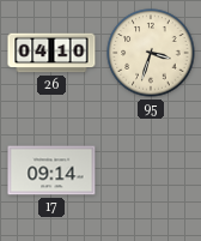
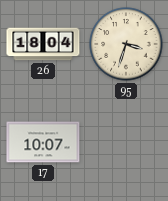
26: 04:10 -> 18:04 (43, 44)
17: 09:14 -> 10:07 (43, 142)
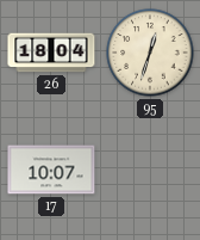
95: 3:33 -> 12:33 (150, 53)
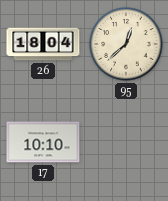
95: 12:33 -> 12:38 (126, 44)
17: 10:07 -> 10:10 (43, 142)
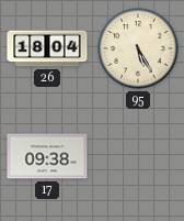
95: 12:38 -> 5:25 (138, 48)
17: 10:10 -> 09:38 (47, 156)
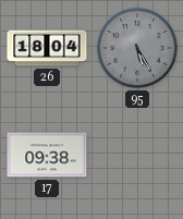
95 dial: cream -> grey (137, 48)
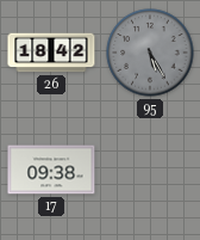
26: 18:04 -> 18:42 (51, 53)
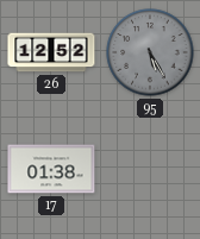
26: 18:42 -> 12:52 (51, 52)
17: 09:38 -> 01:38 (51, 169)
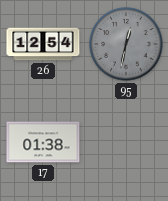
26: 12:52 -> 12:54 (43, 44)
95: 5:25 -> 12:32 (126, 44)
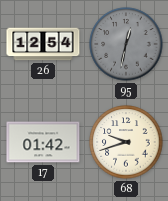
17: 01:38 -> 01:42 (43, 142)
68: none -> 9:42 (126, 142)
